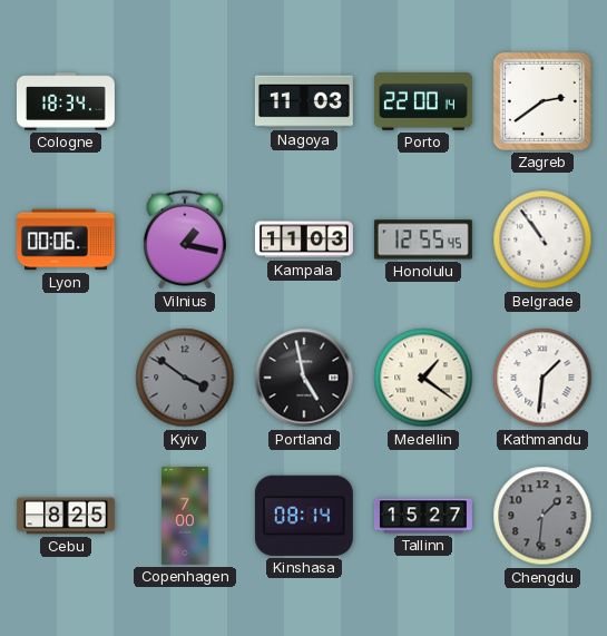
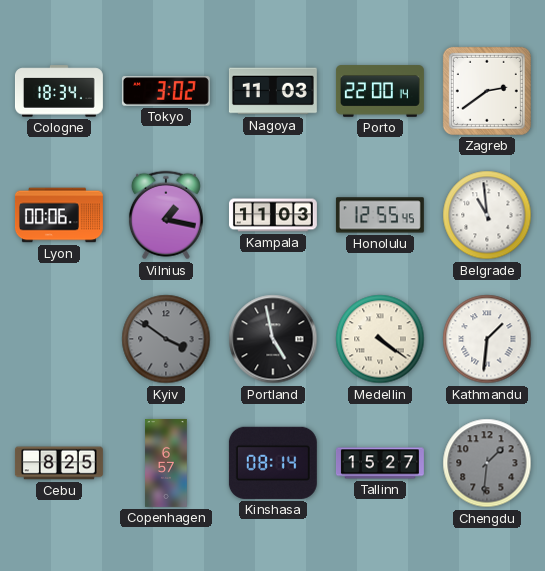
Tokyo: none -> 3:02 (166, 91)
Belgrade: 10:54 -> 10:59 (487, 215)
Medellin: 1:21 -> 4:21 (380, 339)
Copenhagen: 7:00 -> 6:57 (166, 463)
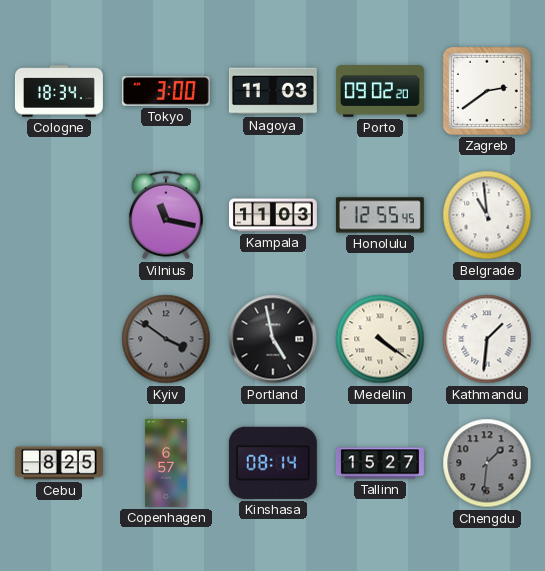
Tokyo: 3:02 -> 3:00 (166, 91)
Porto: 22:00 -> 09:02 (380, 91)
Lyon: 00:06 -> none (59, 215)
Vilnius: 1:17 -> 11:17 (166, 215)
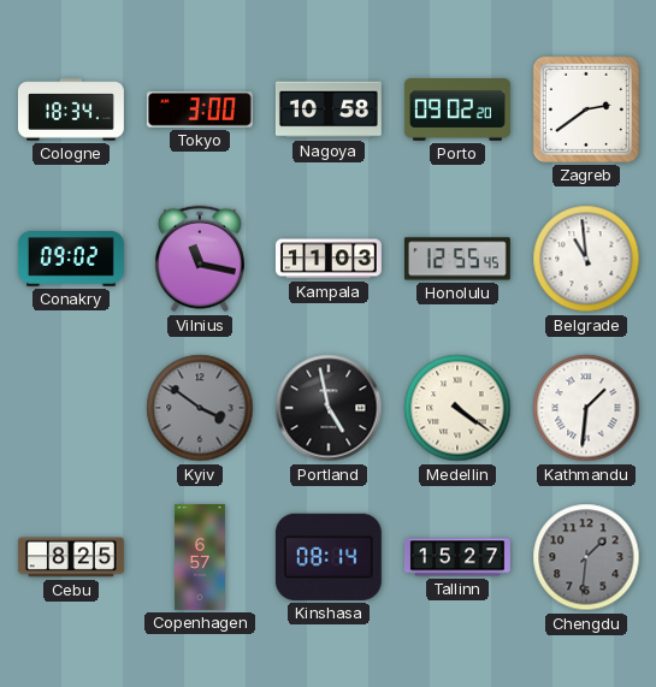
Nagoya: 11:03 -> 10:58 (329, 109)
Conakry: none -> 09:02 (71, 260)
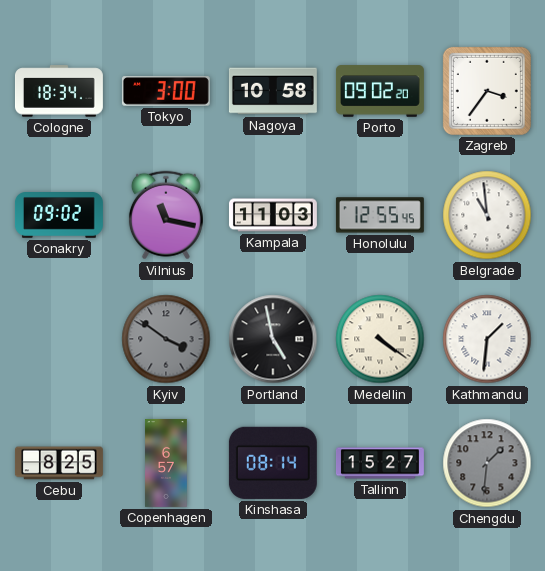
Zagreb: 2:39 -> 3:36 (487, 91)
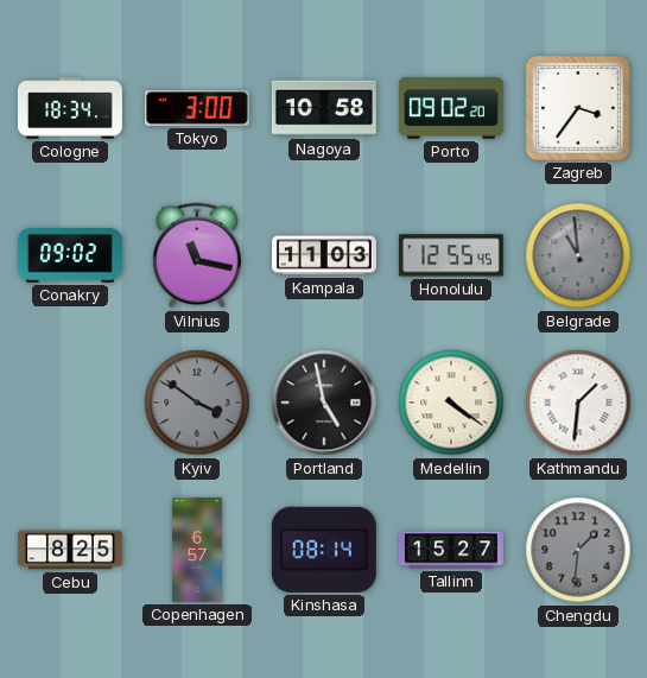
Belgrade dial: white -> grey (578, 255)
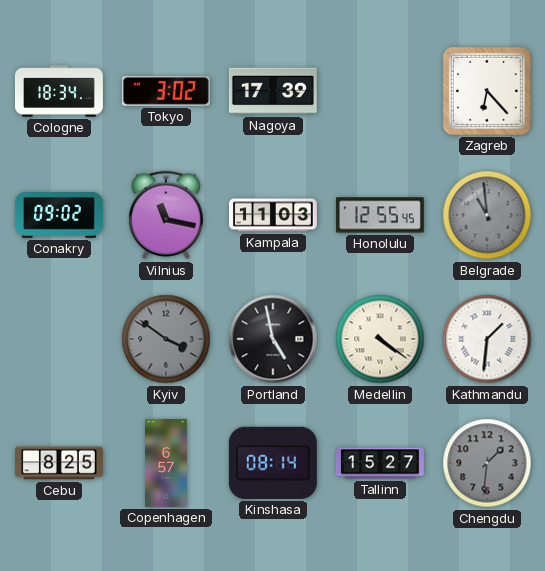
Tokyo: 3:00 -> 3:02 (166, 91)
Nagoya: 10:58 -> 17:39 (273, 91)
Porto: 09:02 -> none (451, 108)
Zagreb: 3:36 -> 6:23 (487, 91)
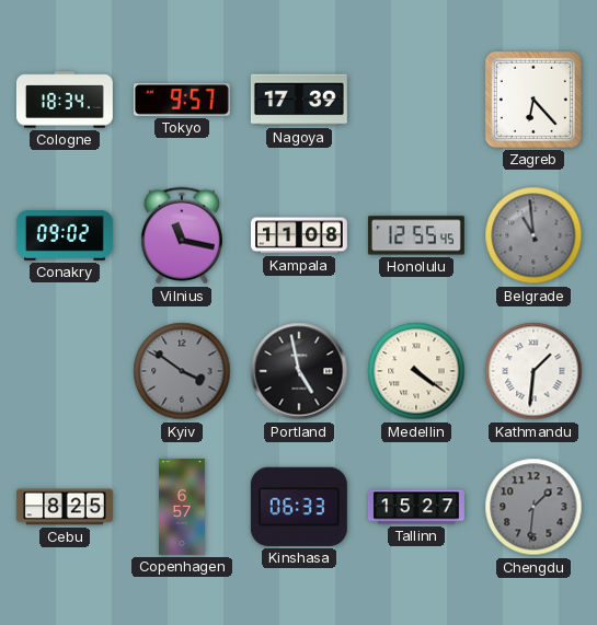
Tokyo: 3:02 -> 9:57 (182, 100)
Kampala: 11:03 -> 11:08 (299, 235)
Kinshasa: 08:14 -> 06:33 (299, 507)
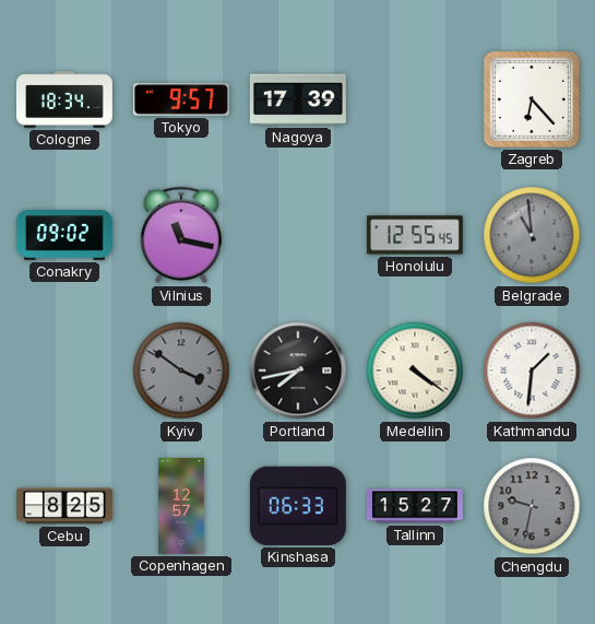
Kampala: 11:08 -> none (299, 235)
Portland: 4:58 -> 7:43 (298, 370)
Copenhagen: 6:57 -> 12:57 (181, 506)
Chengdu: 1:31 -> 9:32 (532, 506)
